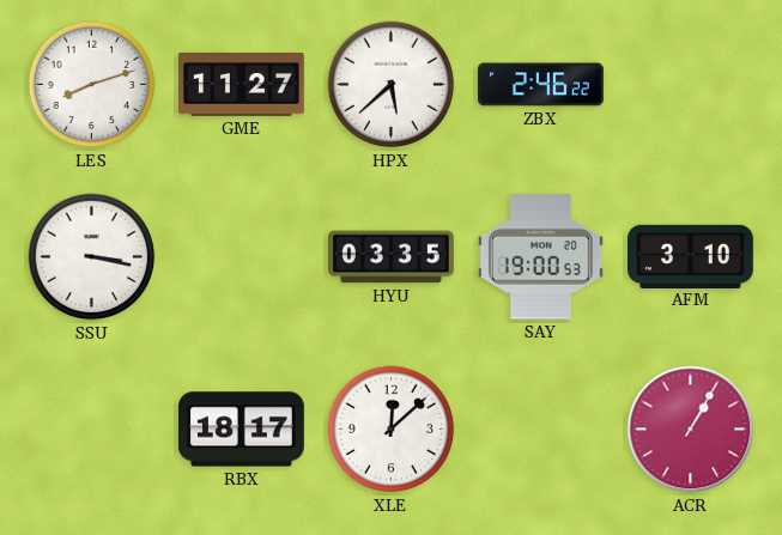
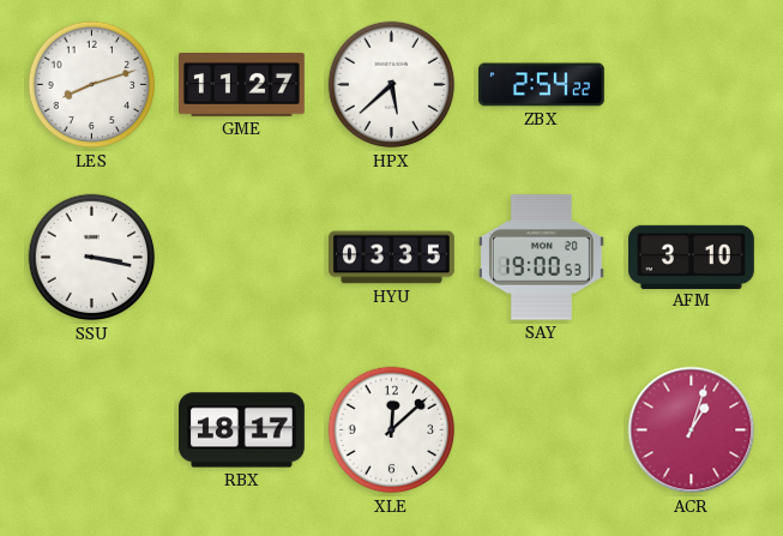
ZBX: 2:46 -> 2:54 (542, 85)
ACR: 1:05 -> 1:03 (692, 430)
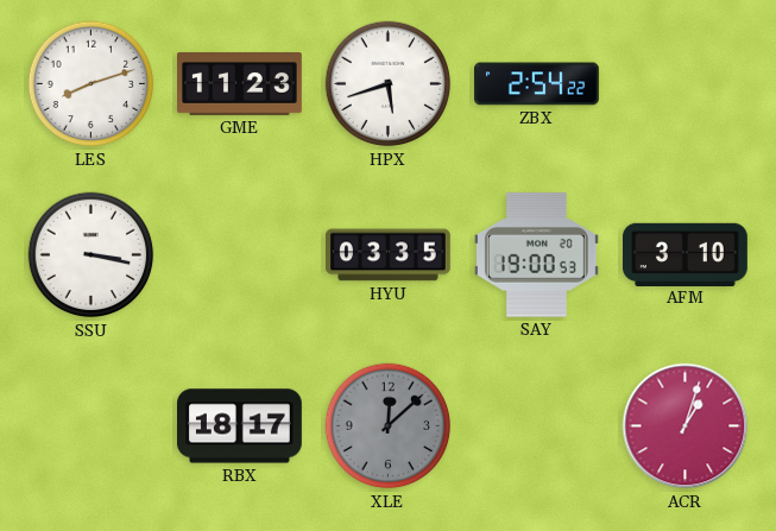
GME: 11:27 -> 11:23 (240, 84)
HPX: 5:38 -> 5:42 (389, 84)
XLE dial: white -> grey (389, 426)
